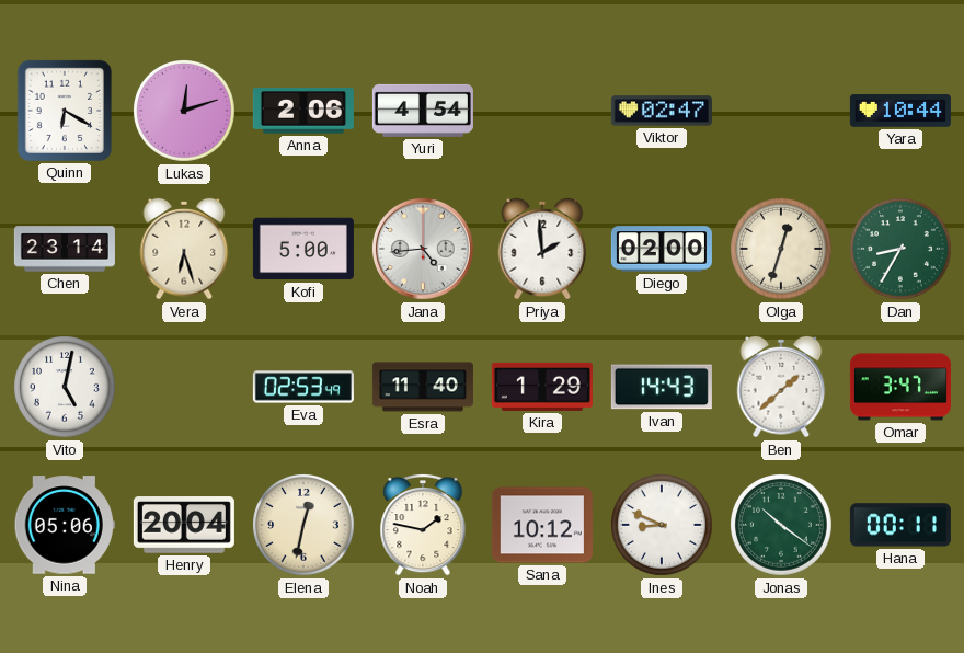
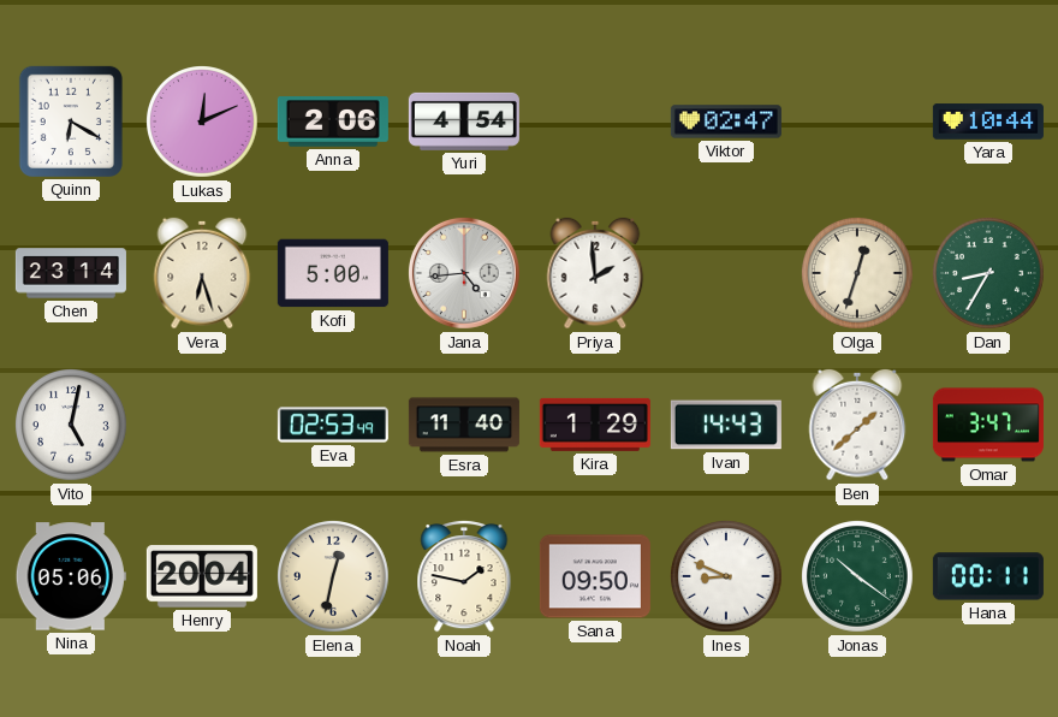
Lukas: 12:12 -> 12:11 (203, 123)
Diego: 02:00 -> none (662, 249)
Sana: 10:12 -> 09:50 (595, 576)
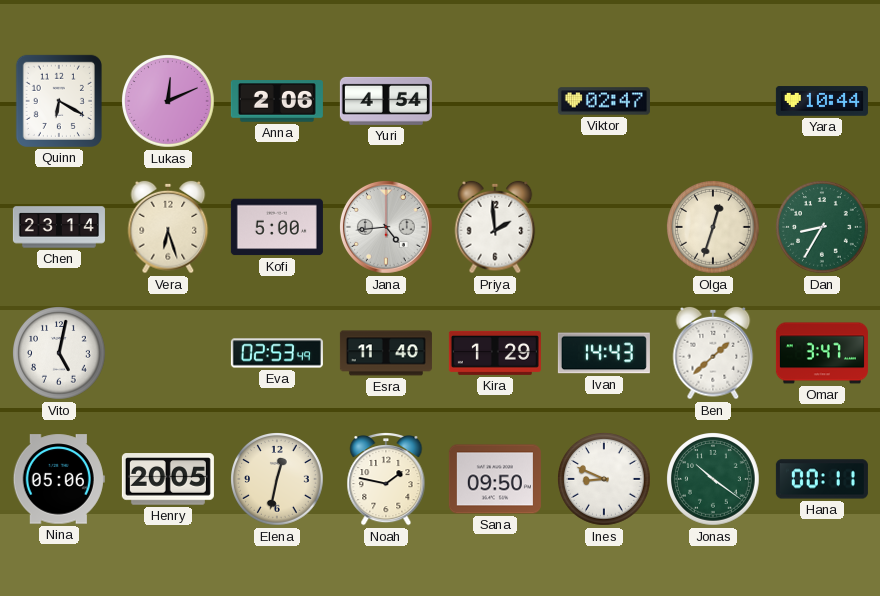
Henry: 20:04 -> 20:05 (168, 479)
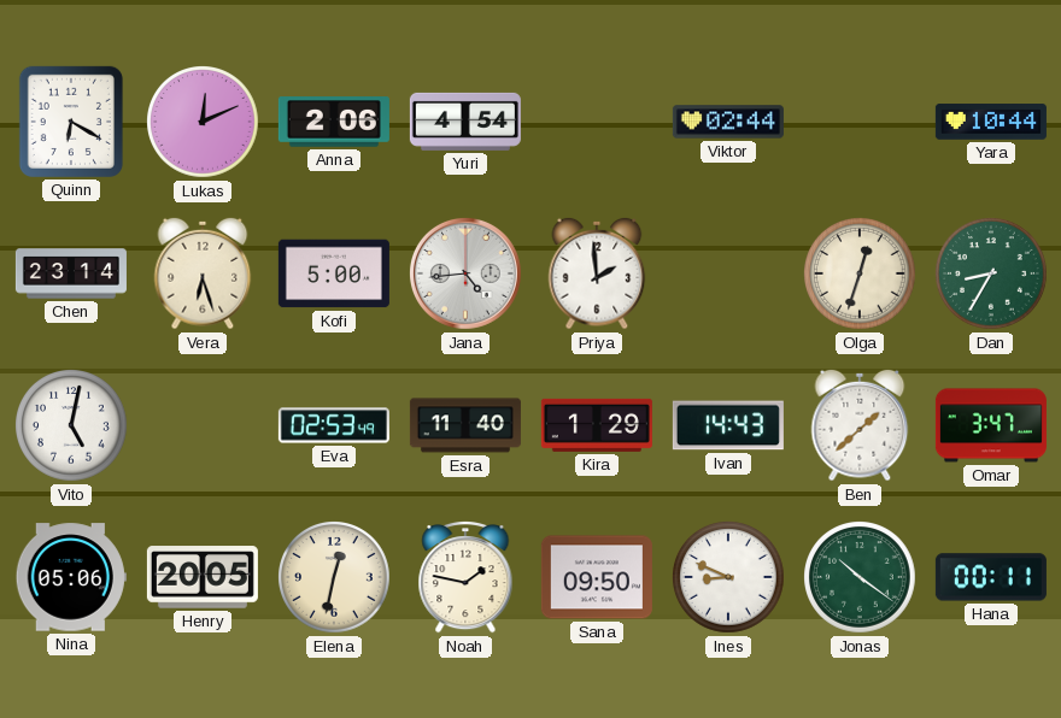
Viktor: 02:47 -> 02:44 (728, 122)
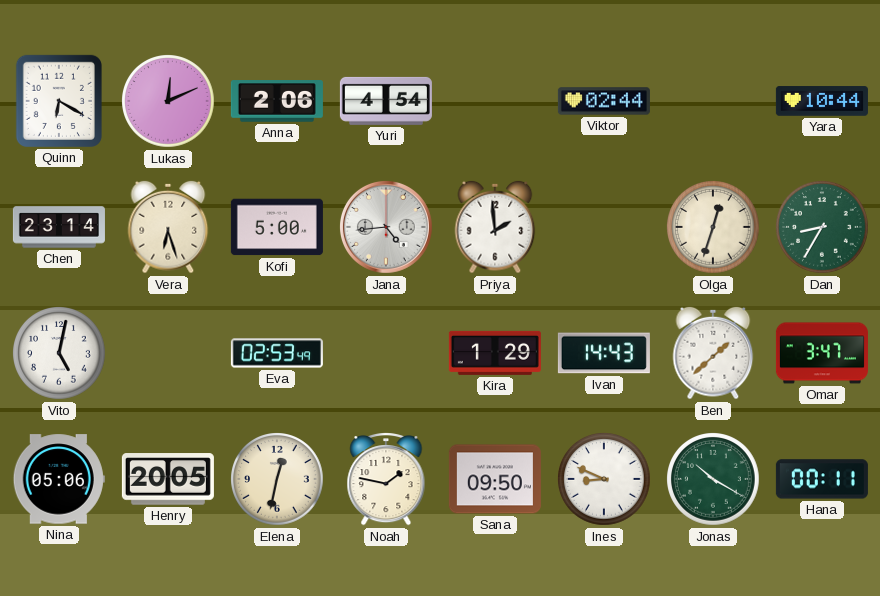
Esra: 11:40 -> none (465, 425)
Jonas: 10:21 -> 10:20 (714, 480)
